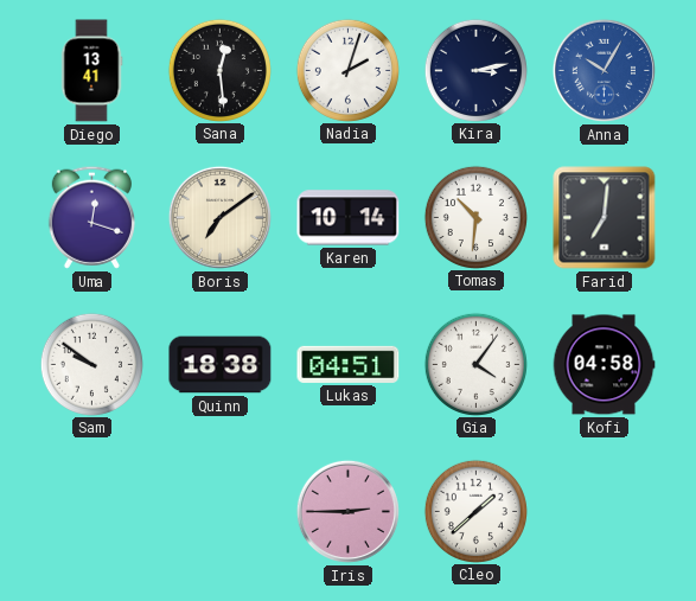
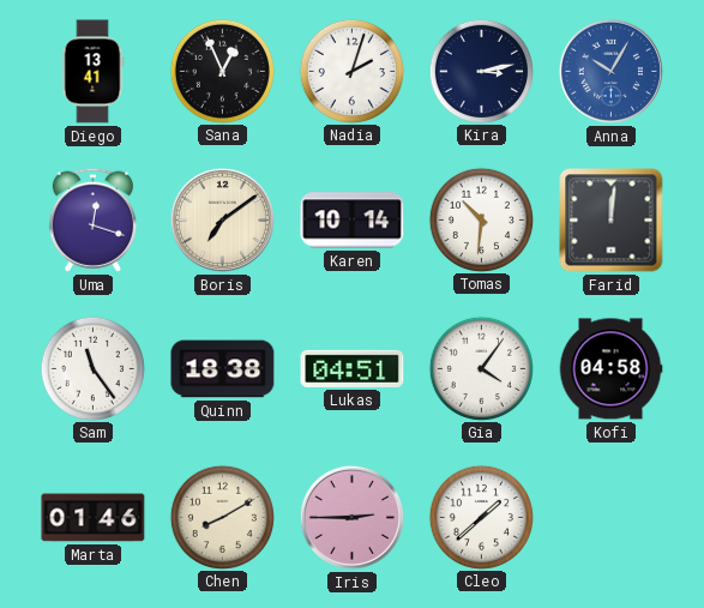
Sana: 12:29 -> 12:56 (222, 71)
Farid: 7:01 -> 12:01 (612, 221)
Sam: 9:51 -> 11:24 (92, 368)
Marta: none -> 01:46 (94, 518)
Chen: none -> 8:10 (222, 517)
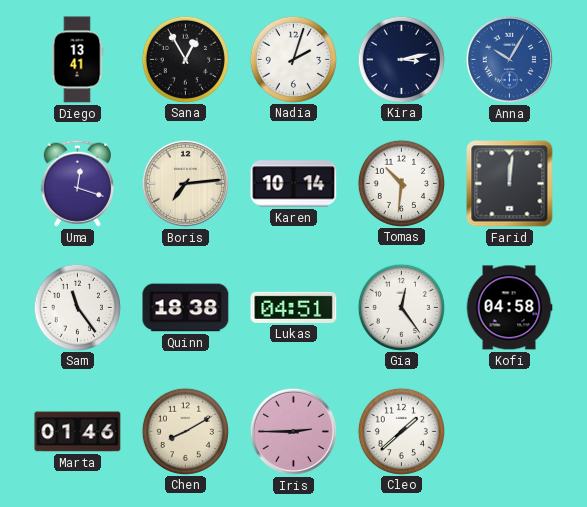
Sana: 12:56 -> 12:55 (185, 59)
Boris: 7:09 -> 7:14 (185, 183)
Gia: 4:06 -> 12:24 (401, 307)
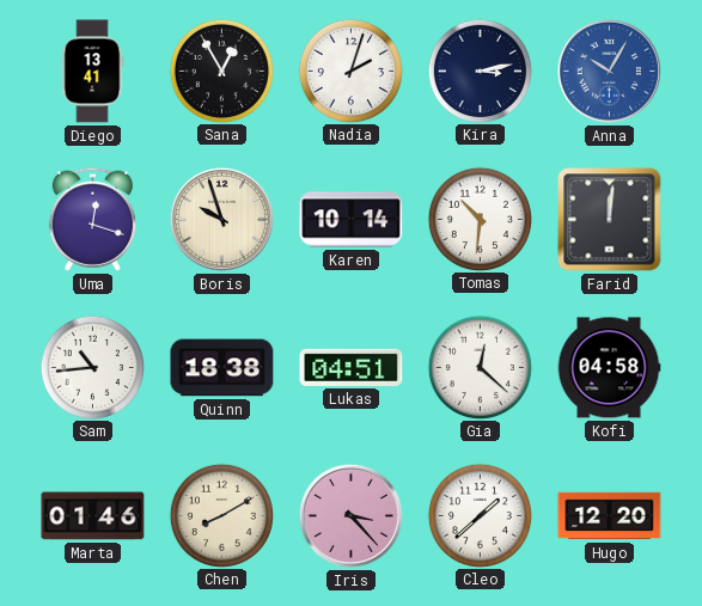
Boris: 7:14 -> 9:57 (221, 219)
Sam: 11:24 -> 10:44 (92, 367)
Gia: 12:24 -> 12:22 (480, 367)
Iris: 2:45 -> 3:23 (350, 515)
Hugo: none -> 12:20 (610, 516)
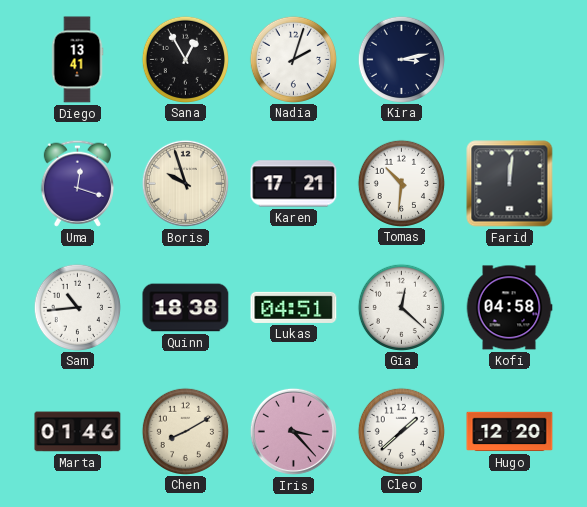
Anna: 10:05 -> none (609, 71)
Karen: 10:14 -> 17:21 (294, 184)
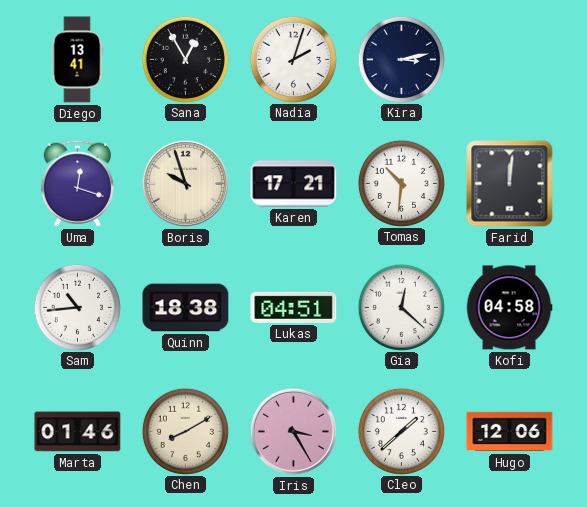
Iris: 3:23 -> 3:25 (293, 431)
Hugo: 12:20 -> 12:06 (510, 432)
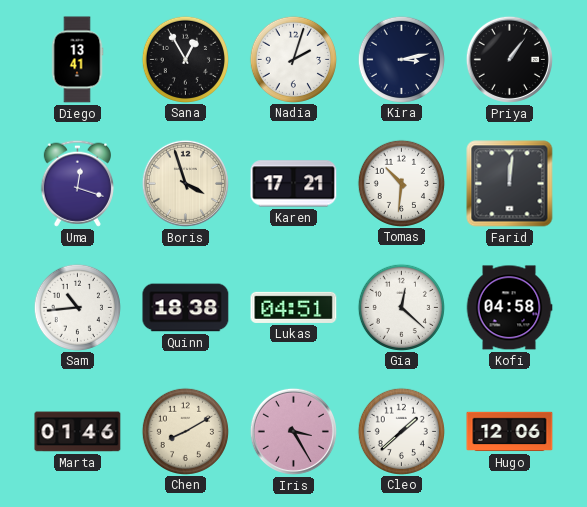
Priya: none -> 1:06 (509, 59)
Boris: 9:57 -> 3:57 (185, 183)
